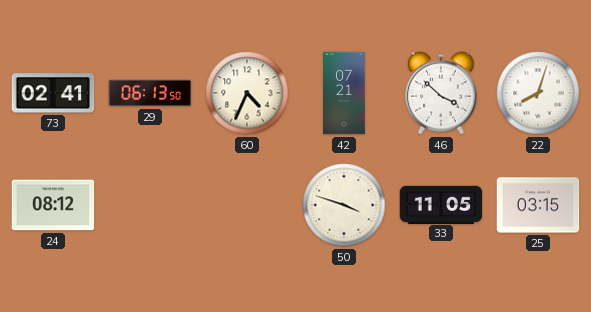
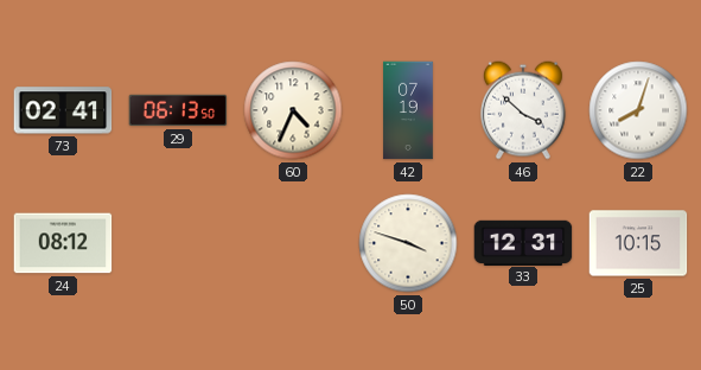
42: 07:21 -> 07:19 (408, 110)
33: 11:05 -> 12:31 (523, 242)
25: 03:15 -> 10:15 (638, 243)
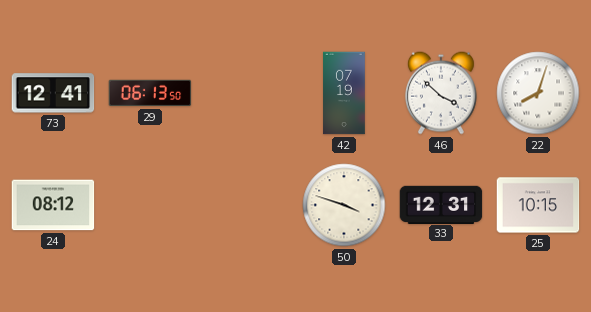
73: 02:41 -> 12:41 (53, 93)
60: 4:34 -> none (293, 110)
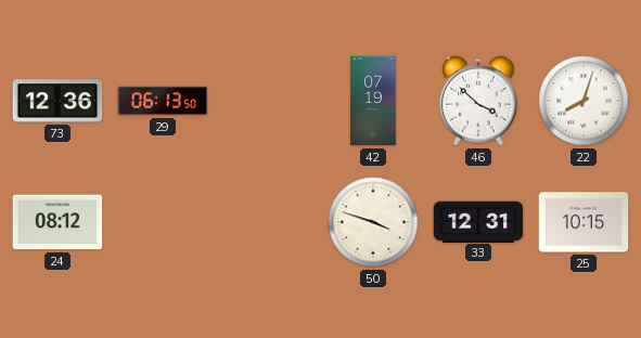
73: 12:41 -> 12:36 (57, 101)
